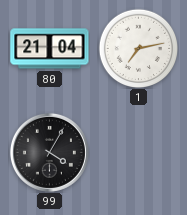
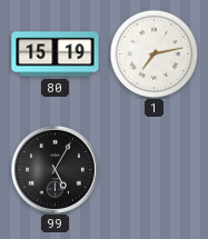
80: 21:04 -> 15:19 (56, 54)
99: 4:05 -> 5:05 (55, 169)
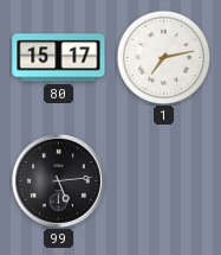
80: 15:19 -> 15:17 (59, 58)
99: 5:05 -> 5:14 (58, 180)
